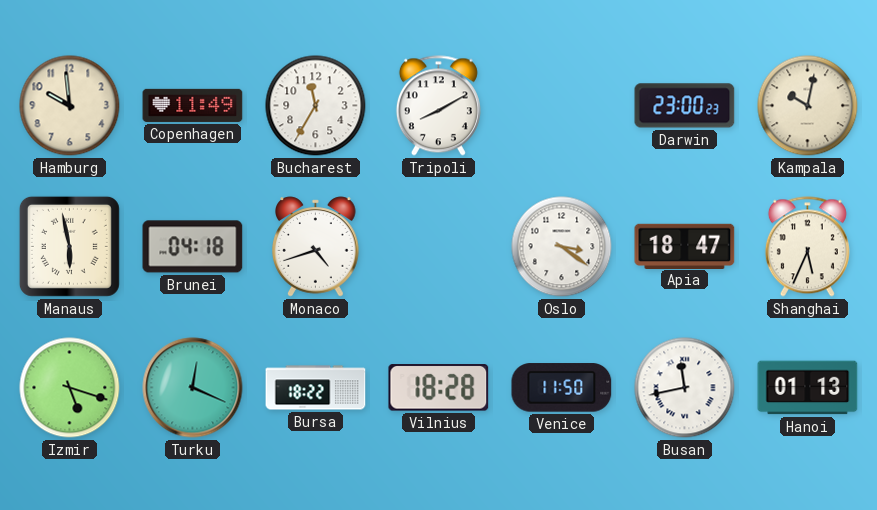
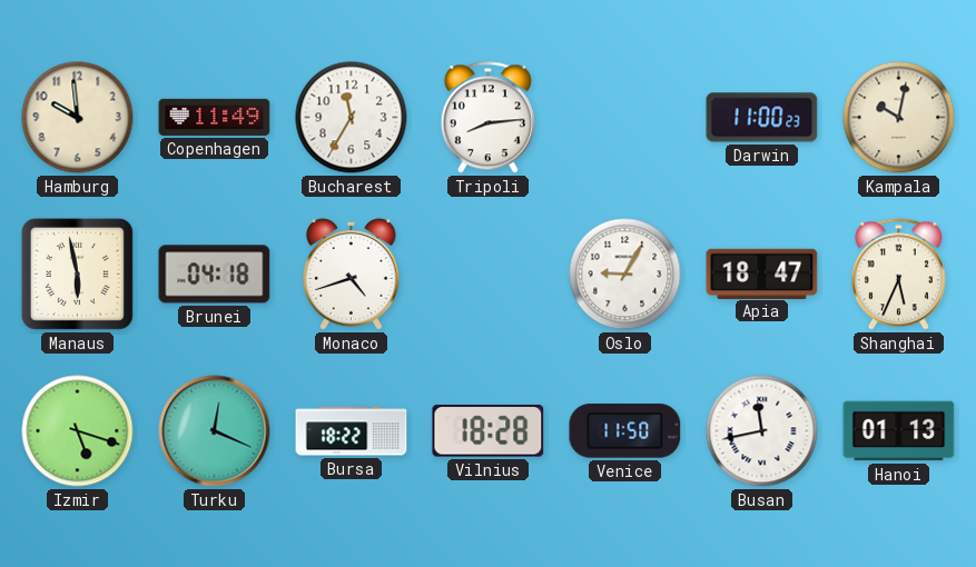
Tripoli: 8:10 -> 8:14 (487, 118)
Darwin: 23:00 -> 11:00 (762, 118)
Oslo: 3:21 -> 9:05 (625, 275)
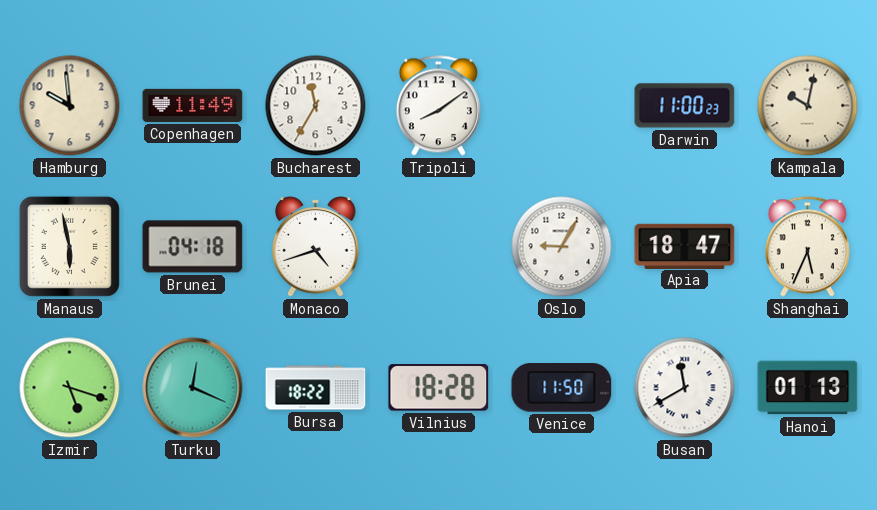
Tripoli: 8:14 -> 8:09 (438, 106)
Busan: 11:43 -> 11:40 (685, 388)
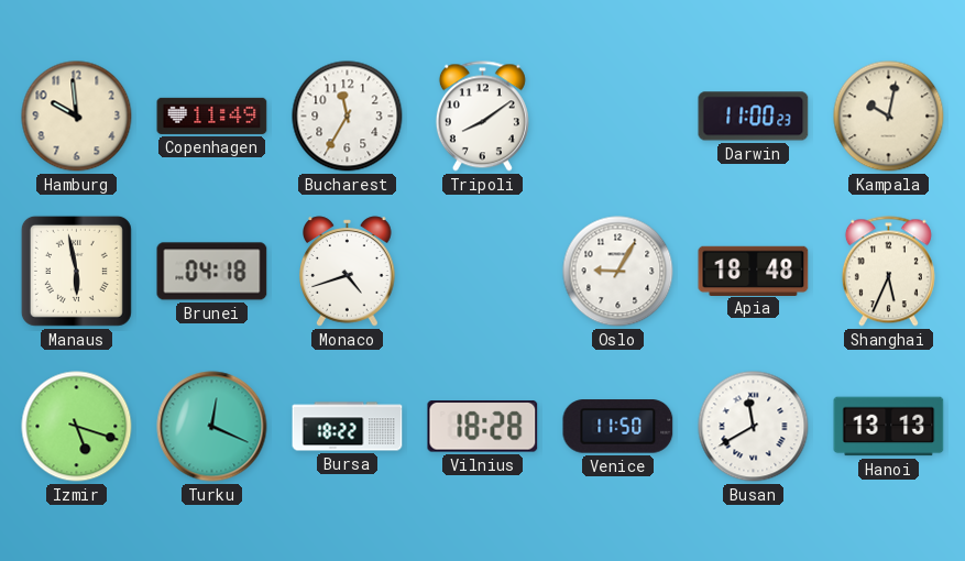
Apia: 18:47 -> 18:48 (754, 271)
Hanoi: 01:13 -> 13:13 (889, 427)
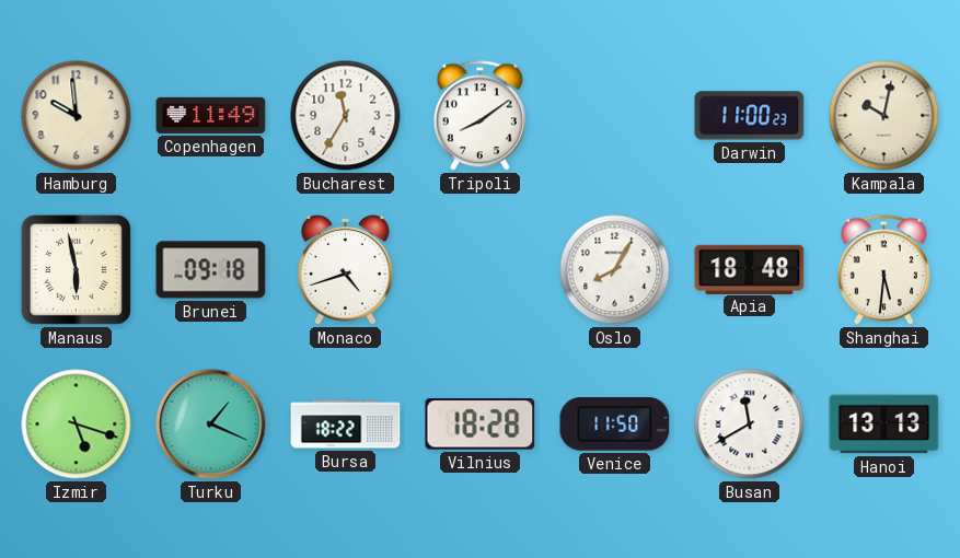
Brunei: 04:18 -> 09:18 (211, 270)
Oslo: 9:05 -> 8:05 (615, 270)
Shanghai: 5:34 -> 5:31 (883, 270)
Turku: 12:19 -> 1:19 (211, 425)
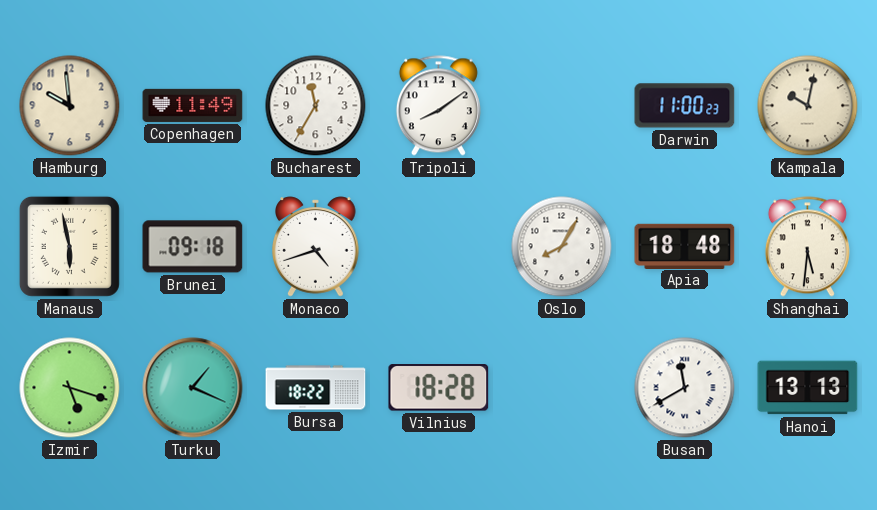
Venice: 11:50 -> none (615, 425)
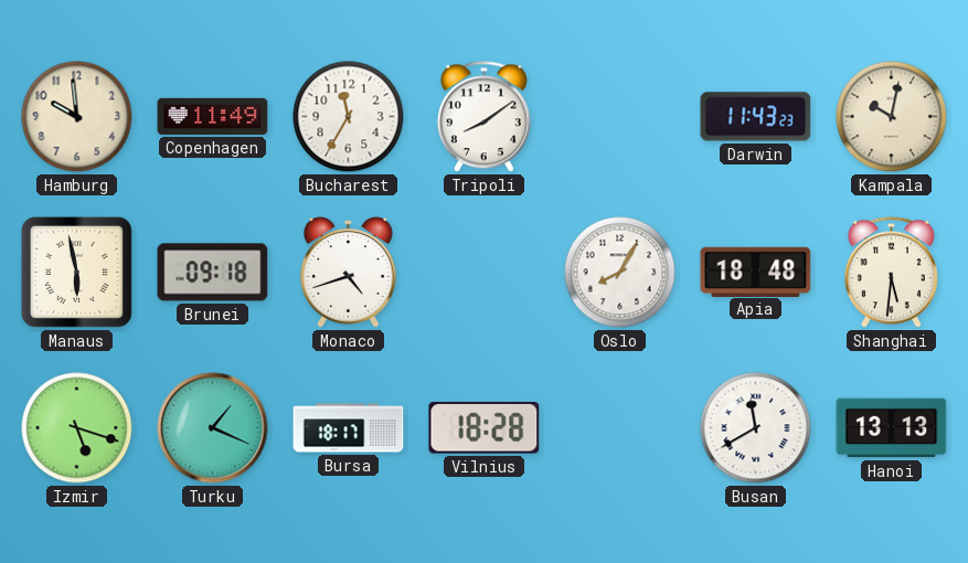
Darwin: 11:00 -> 11:43 (756, 117)
Bursa: 18:22 -> 18:17 (349, 428)
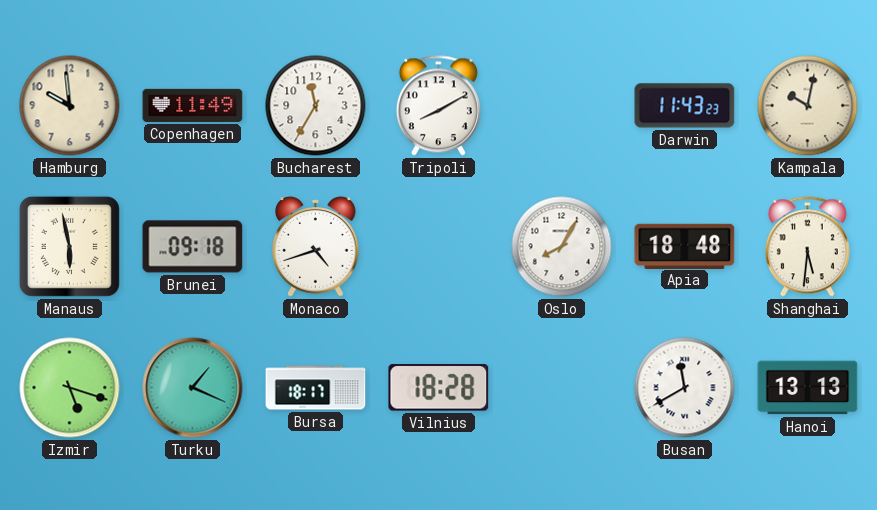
Tripoli: 8:09 -> 8:10 (438, 106)
